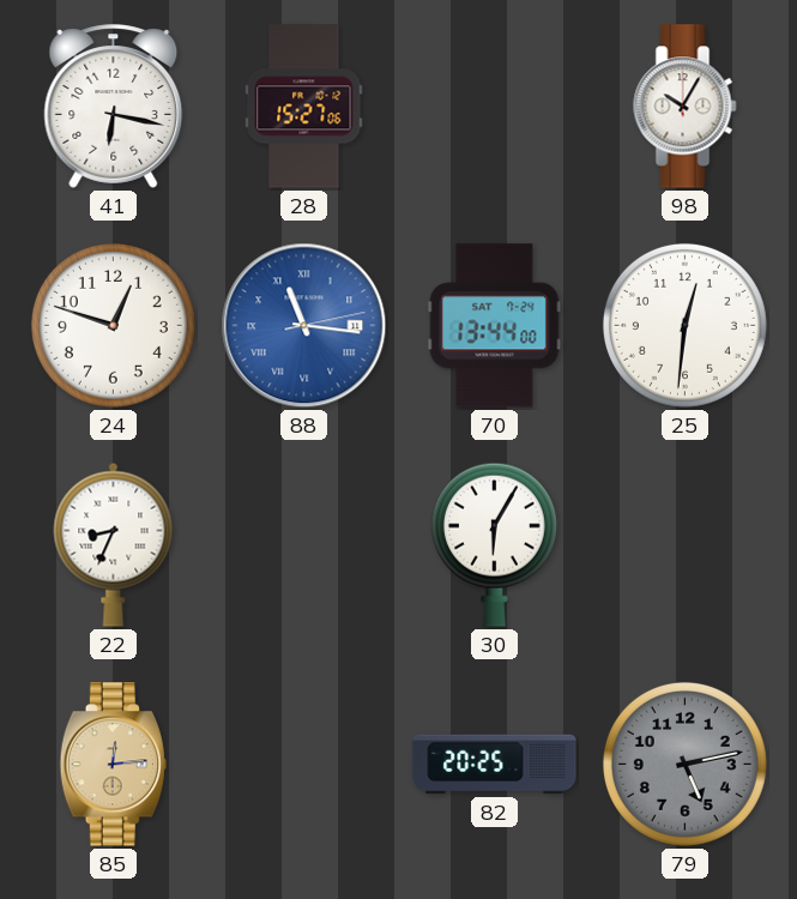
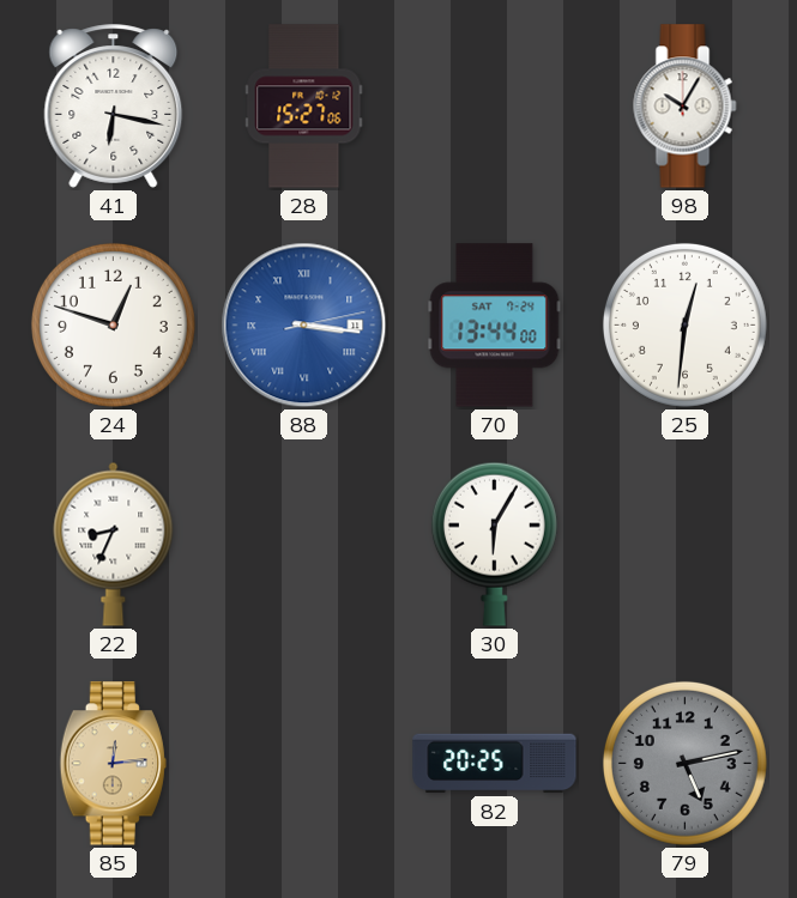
88: 11:16 -> 3:16 (304, 326)
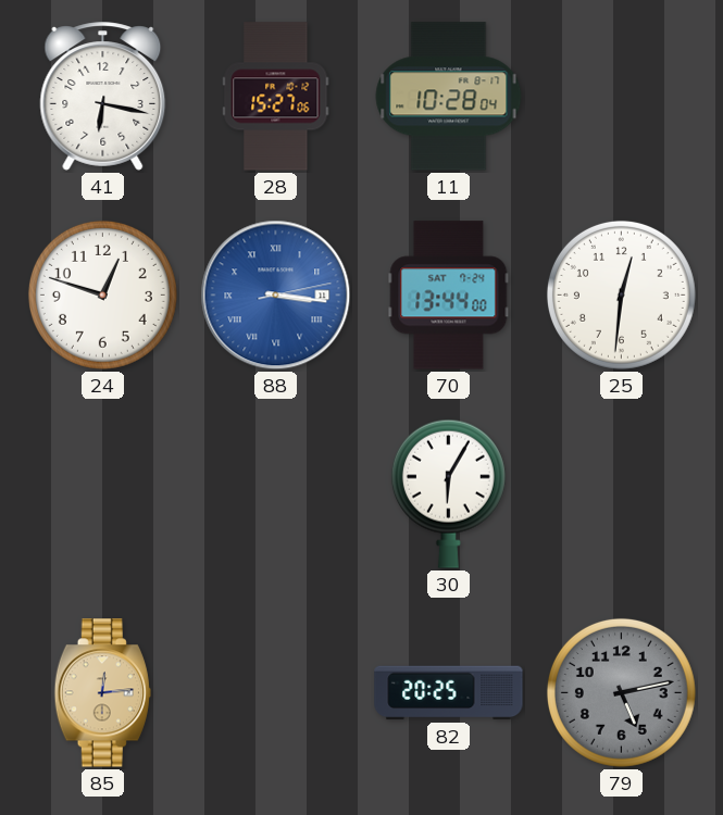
11: none -> 10:28 (449, 97)
98: 10:05 -> none (686, 107)
22: 8:34 -> none (114, 544)
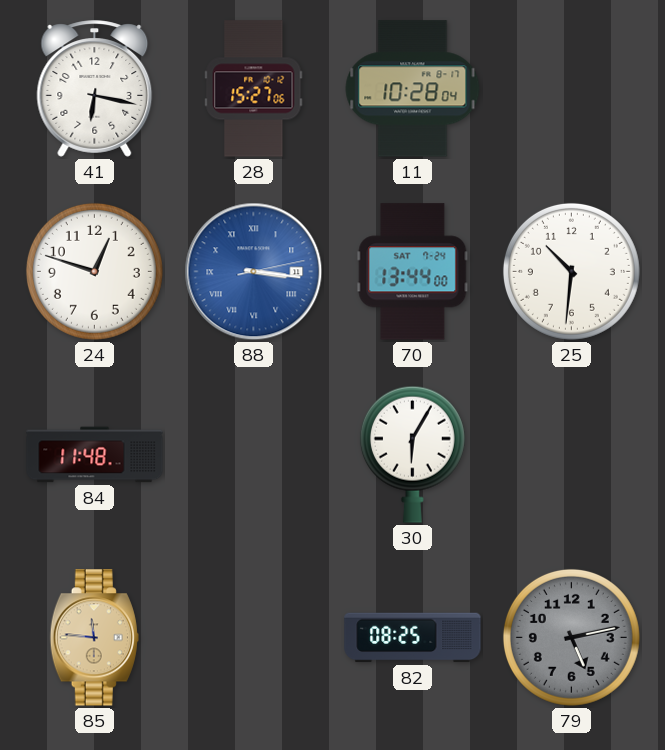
25: 12:31 -> 10:31 (571, 271)
84: none -> 11:48 (95, 455)
85: 12:14 -> 11:46 (94, 638)
82: 20:25 -> 08:25 (413, 638)
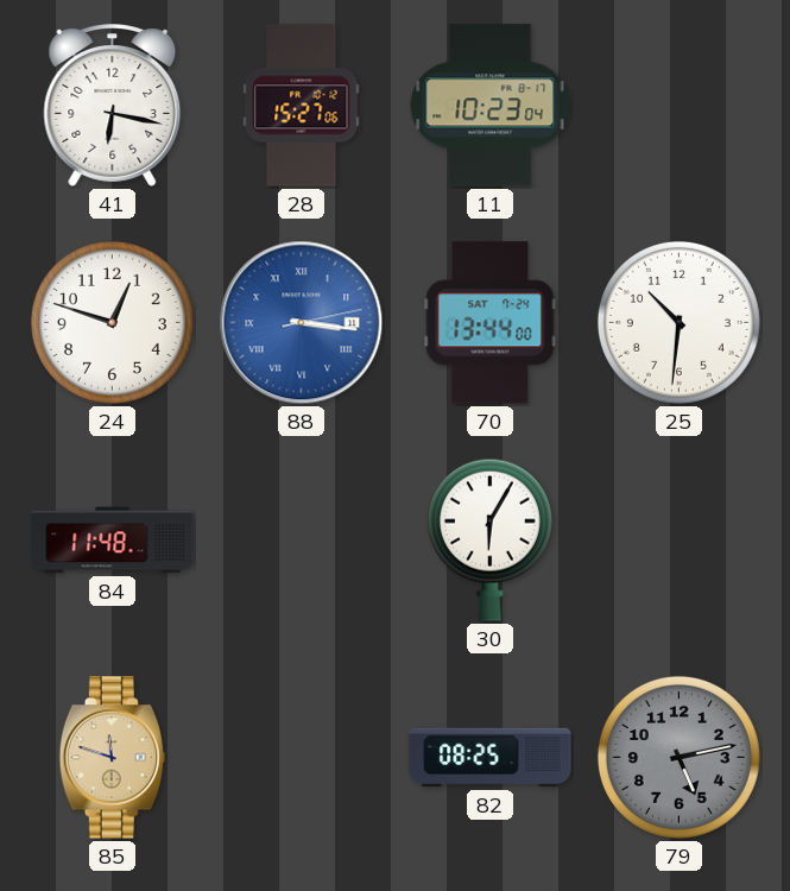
11: 10:28 -> 10:23 (491, 106)
85: 11:46 -> 11:48 (112, 758)
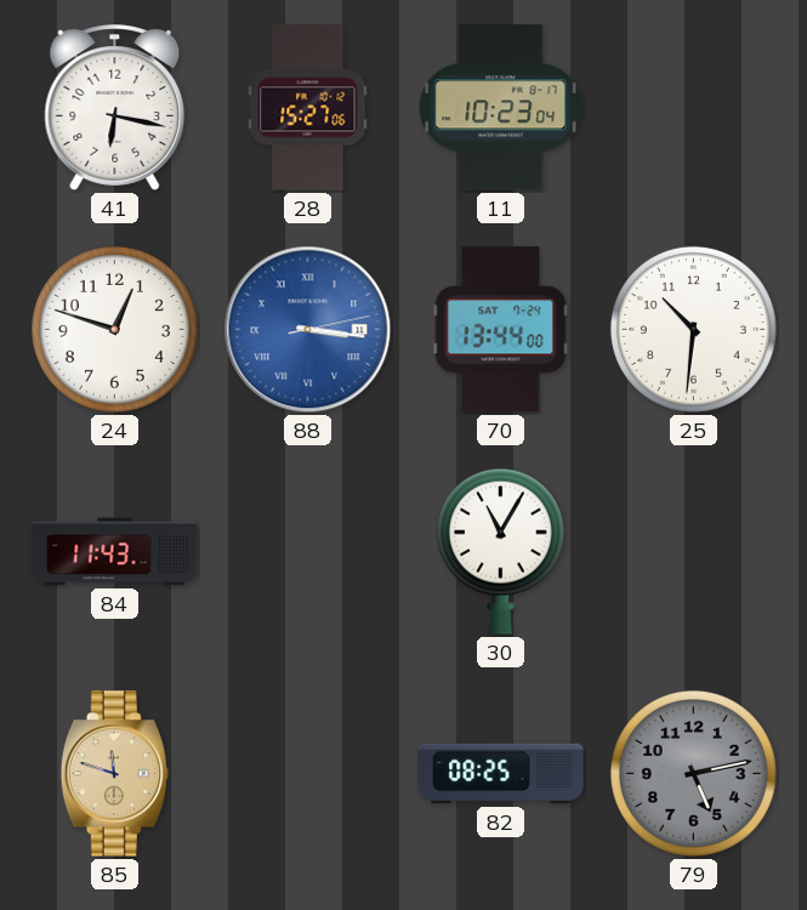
84: 11:48 -> 11:43 (115, 552)
30: 6:05 -> 11:05 (500, 551)
